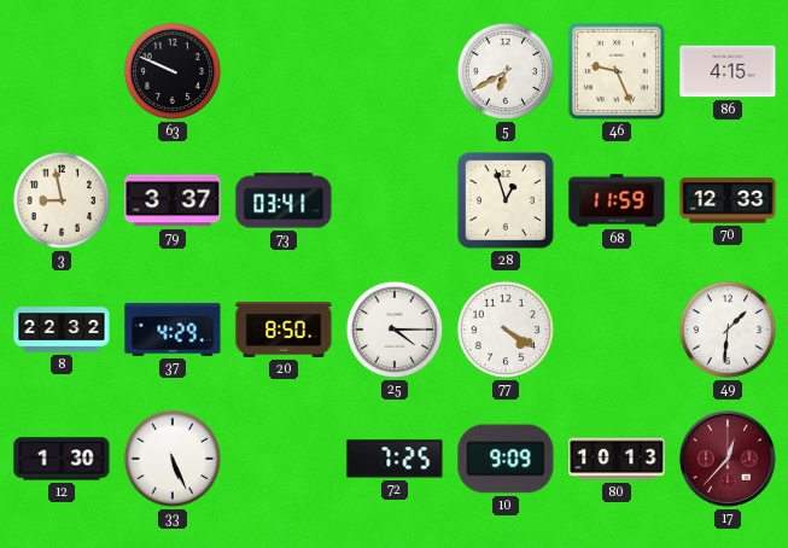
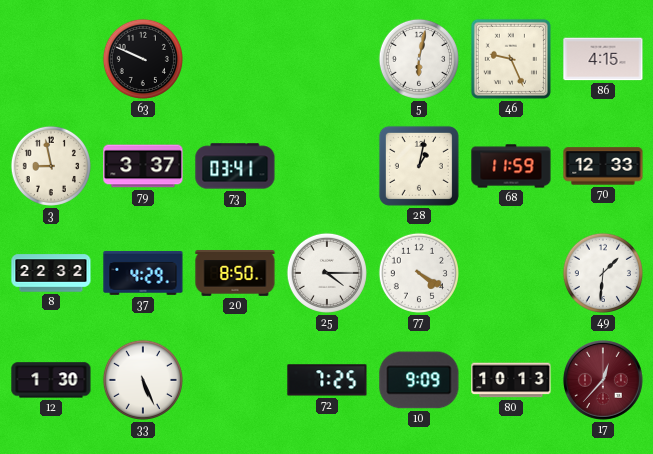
5: 6:40 -> 6:02 (419, 59)
28: 12:57 -> 1:02 (419, 166)
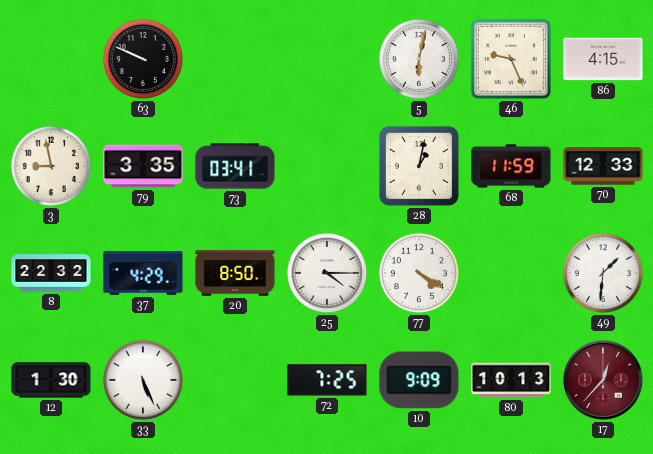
79: 3:37 -> 3:35 (143, 166)
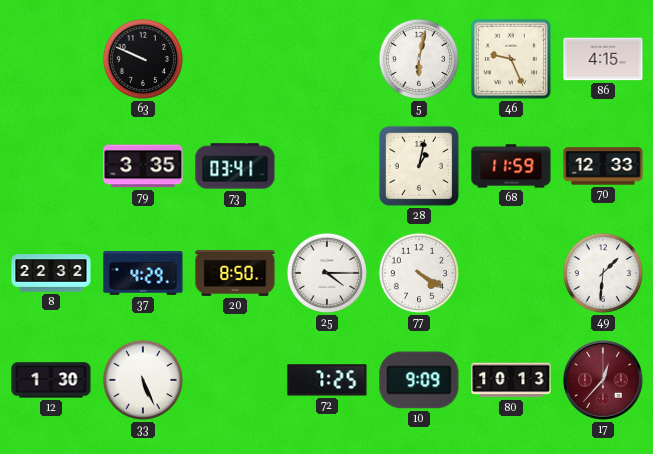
3: 8:58 -> none (51, 166)
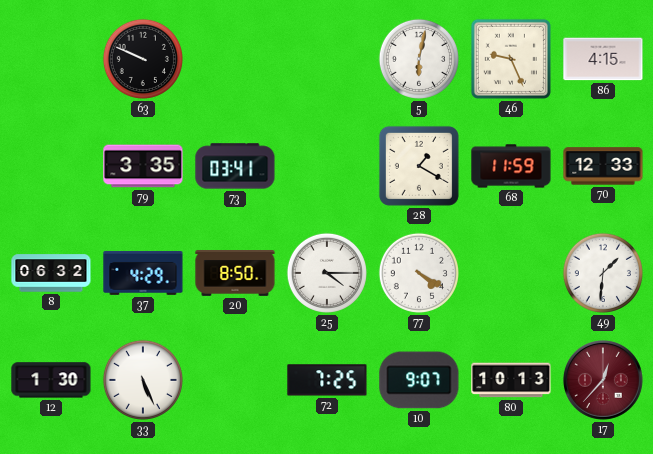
28: 1:02 -> 1:20 (419, 166)
8: 22:32 -> 06:32 (51, 273)
10: 9:09 -> 9:07 (419, 380)
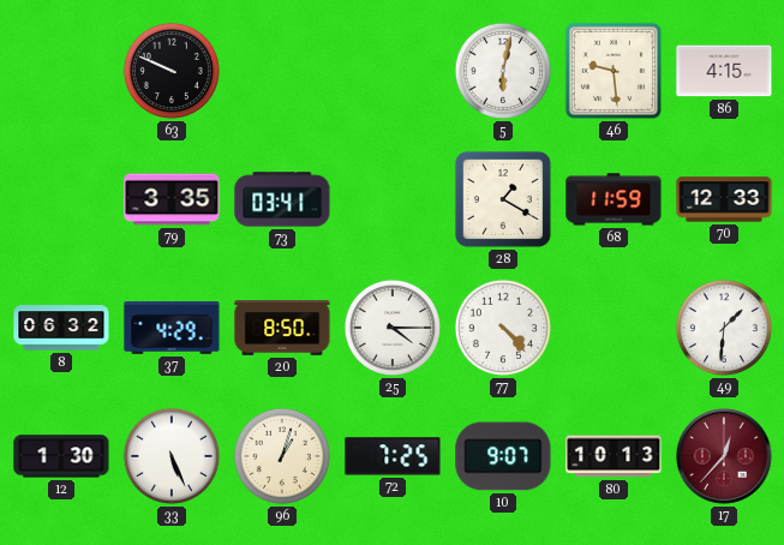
46: 9:26 -> 9:29 (614, 71)
77: 4:20 -> 4:23 (503, 328)
96: none -> 1:03 (282, 456)
